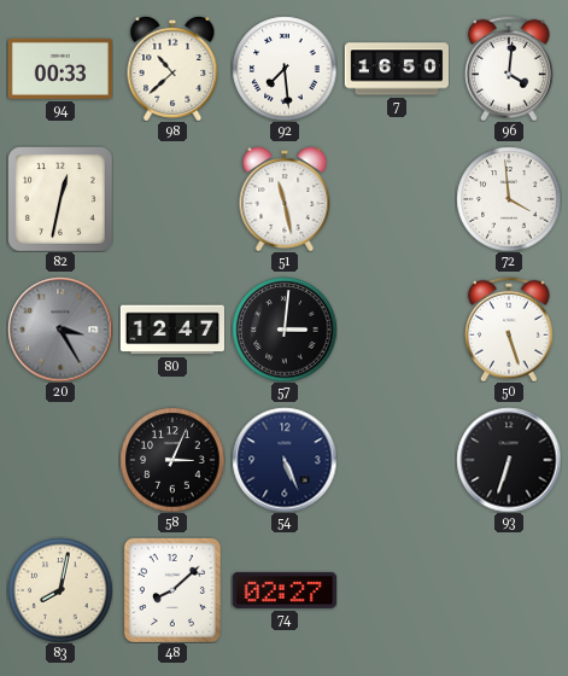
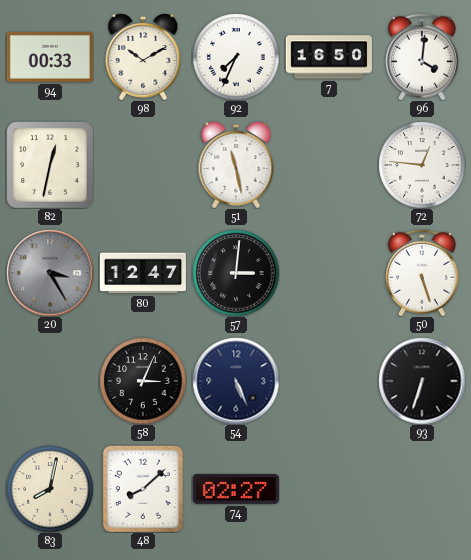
98: 10:38 -> 10:10 (143, 57)
92: 7:29 -> 7:34 (236, 57)
72: 3:59 -> 12:46 (422, 165)
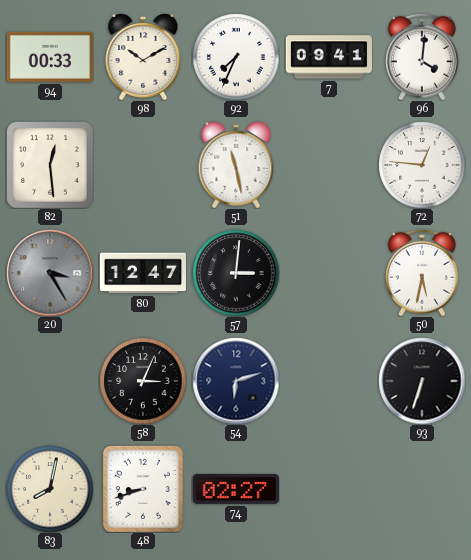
7: 16:50 -> 09:41 (328, 57)
82: 12:32 -> 12:29 (50, 165)
50: 5:27 -> 5:32 (422, 273)
54: 5:26 -> 6:12 (236, 381)
48: 8:08 -> 8:42 (143, 489)
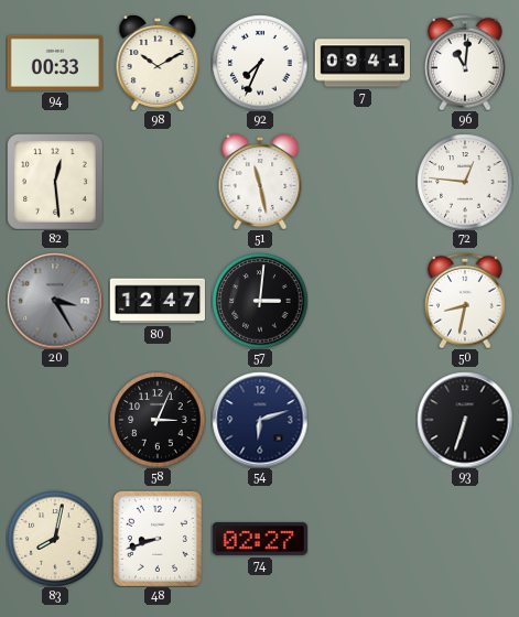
96: 4:01 -> 11:01 (465, 63)
50: 5:32 -> 8:32 (465, 301)
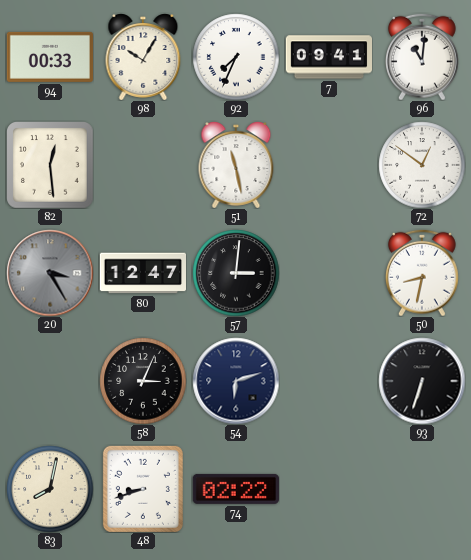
98: 10:10 -> 10:05 (143, 57)
72: 12:46 -> 12:51 (422, 165)
74: 02:27 -> 02:22 (236, 489)
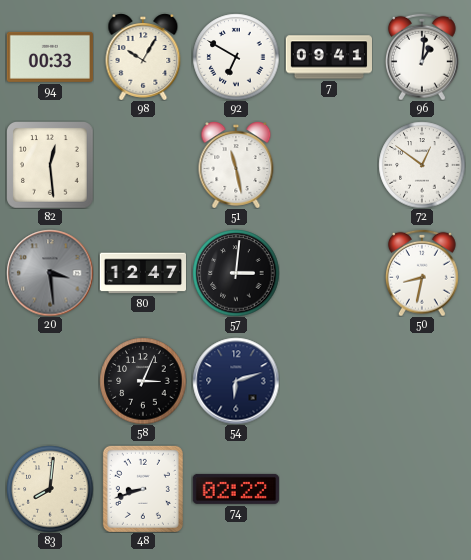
92: 7:34 -> 6:50 (236, 57)
96: 11:01 -> 1:01 (422, 57)
20: 3:25 -> 3:29 (50, 273)
93: 6:33 -> none (422, 381)
83: 8:02 -> 8:01 (50, 489)
